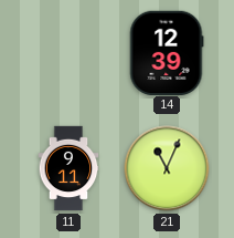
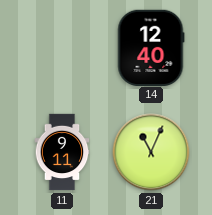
14: 12:39 -> 12:40 (151, 47)
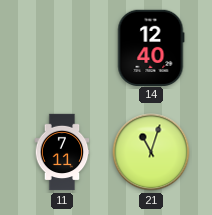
11: 9:11 -> 7:11 (62, 152)
21: 11:04 -> 11:03 (151, 152)
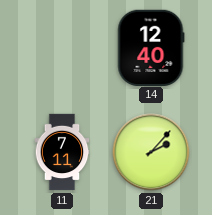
21: 11:03 -> 2:07 (151, 152)
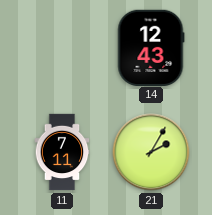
14: 12:40 -> 12:43 (151, 47)
21: 2:07 -> 2:05 (151, 152)
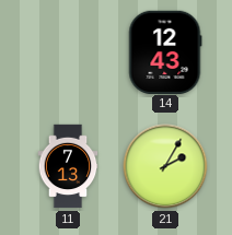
11: 7:11 -> 7:13 (68, 166)
